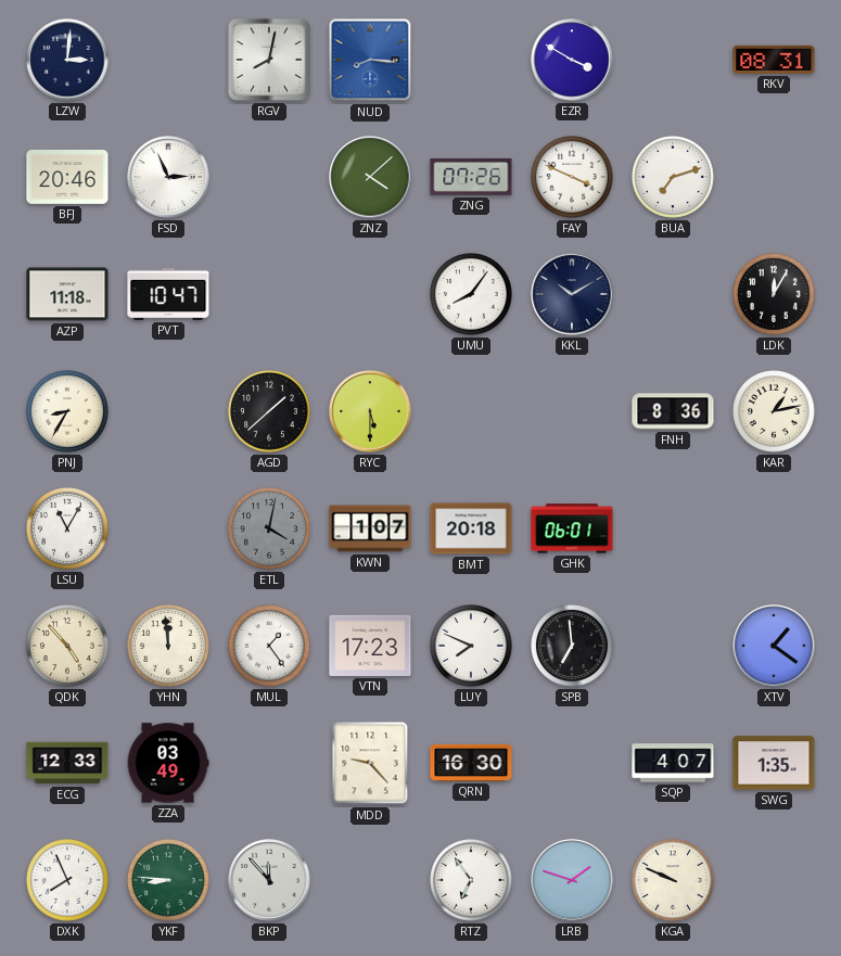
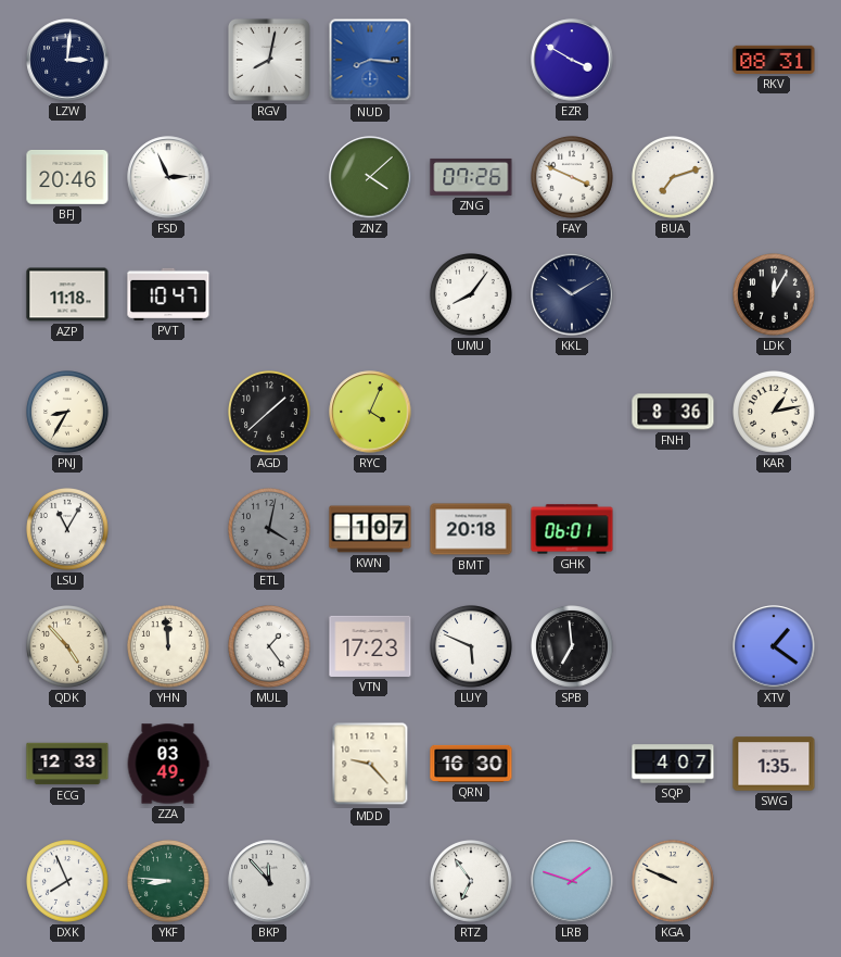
RYC: 5:30 -> 4:04 (370, 412)
LUY: 7:49 -> 5:49 (472, 647)
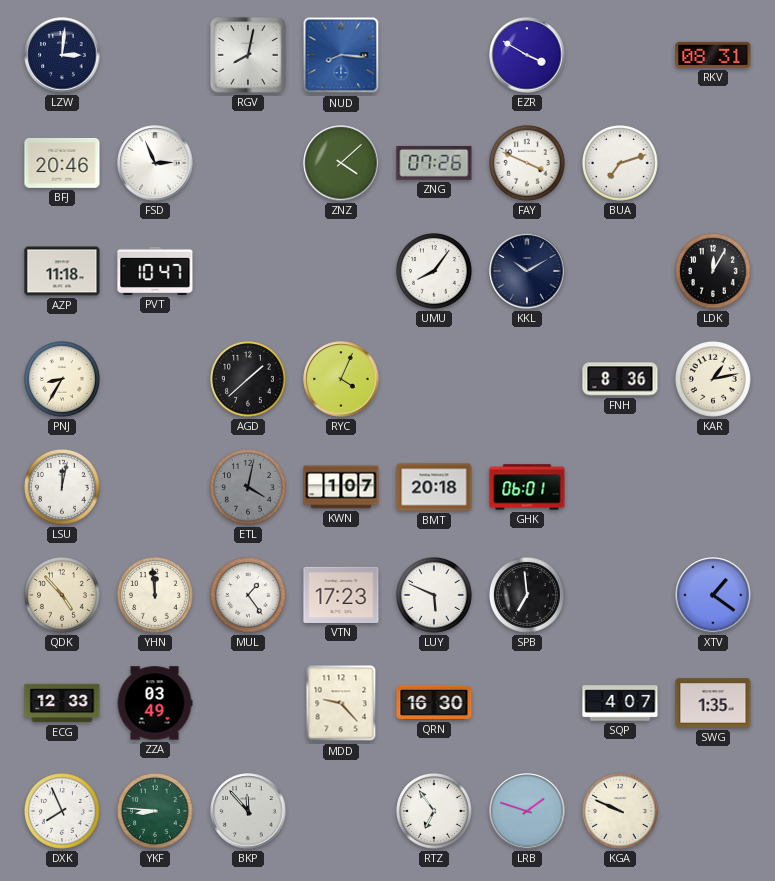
LSU: 11:05 -> 12:02 (63, 488)
